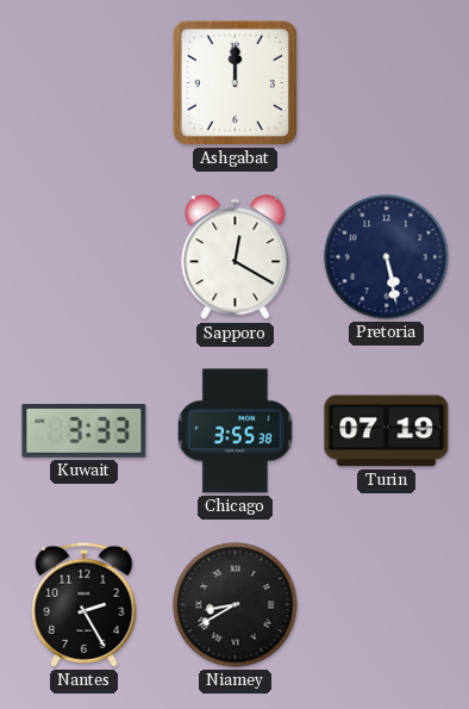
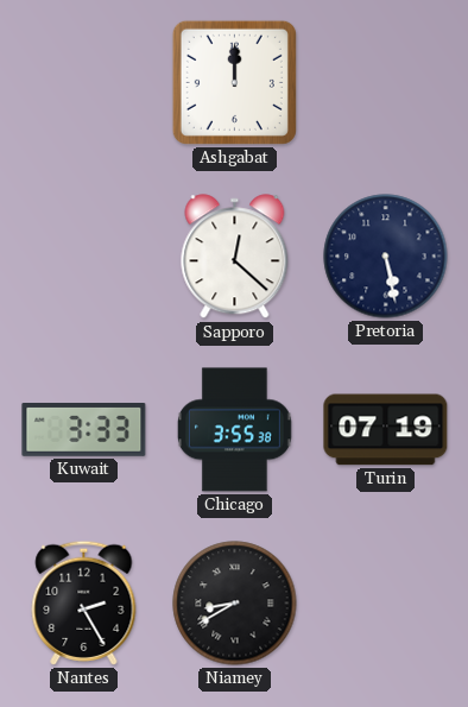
Sapporo: 12:20 -> 12:22 (235, 257)
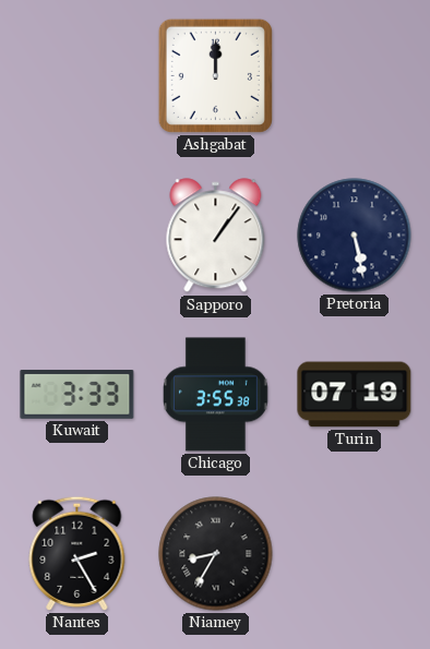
Sapporo: 12:22 -> 1:06 (216, 236)
Niamey: 8:40 -> 8:35 (216, 554)
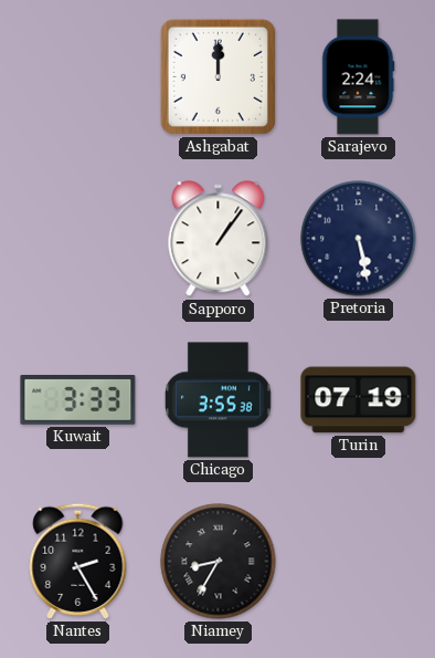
Sarajevo: none -> 2:24 (358, 77)
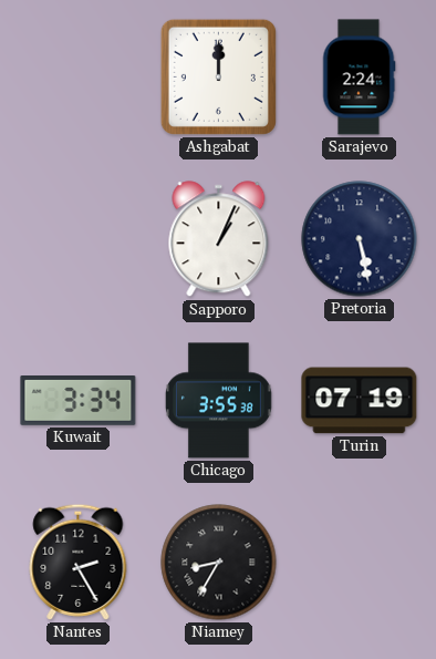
Sapporo: 1:06 -> 1:04 (219, 239)
Kuwait: 3:33 -> 3:34 (79, 401)
